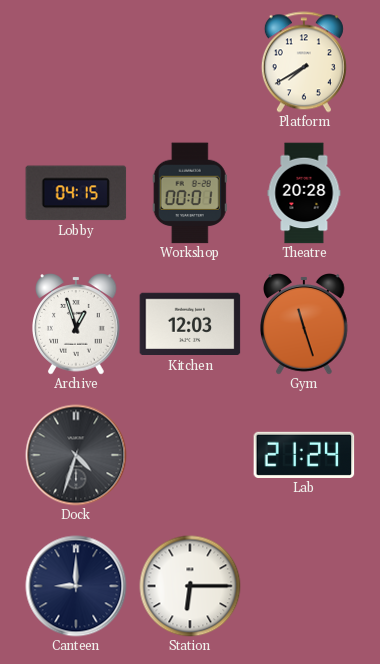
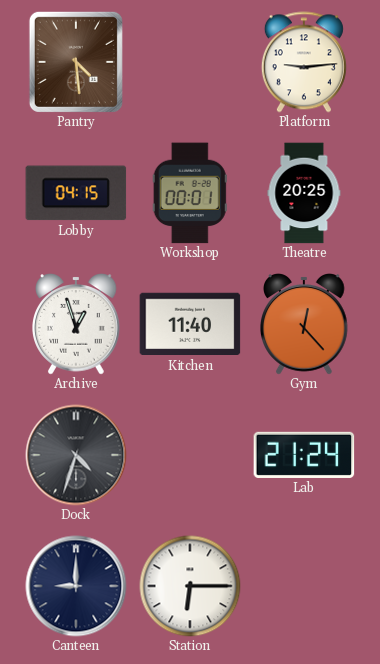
Pantry: none -> 4:29 (76, 62)
Platform: 7:40 -> 9:14 (304, 62)
Theatre: 20:28 -> 20:25 (304, 193)
Kitchen: 12:03 -> 11:40 (190, 324)
Gym: 11:27 -> 12:23 (305, 324)
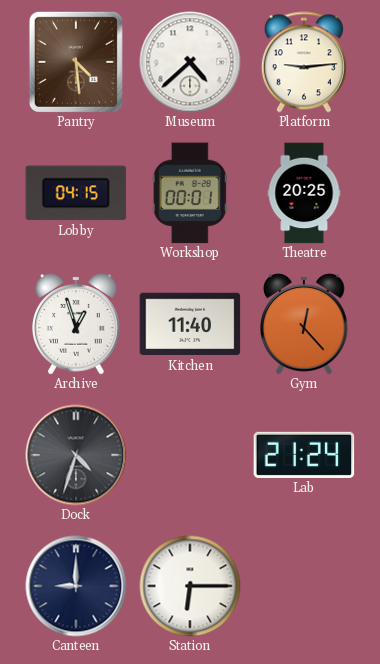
Museum: none -> 4:38 (190, 62)
